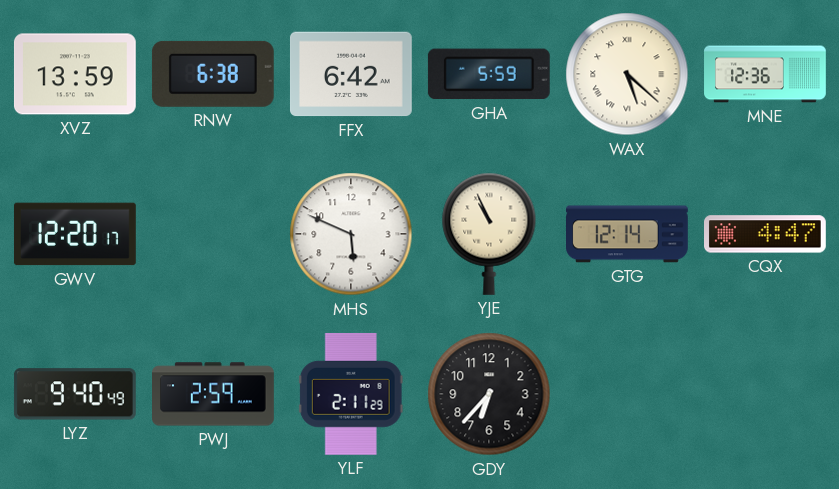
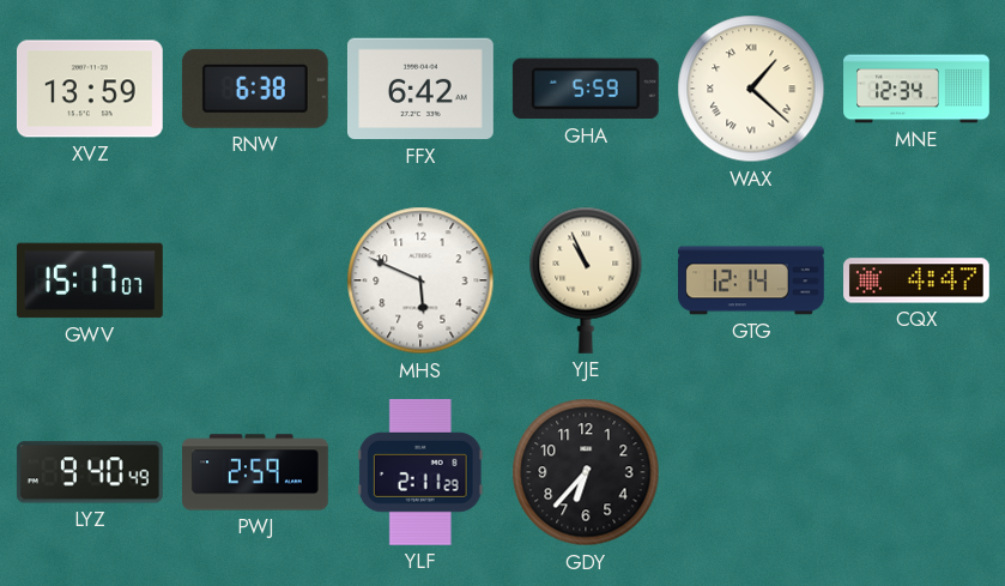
WAX: 5:22 -> 1:22 (751, 89)
MNE: 12:36 -> 12:34 (916, 89)
GWV: 12:20 -> 15:17 (90, 280)
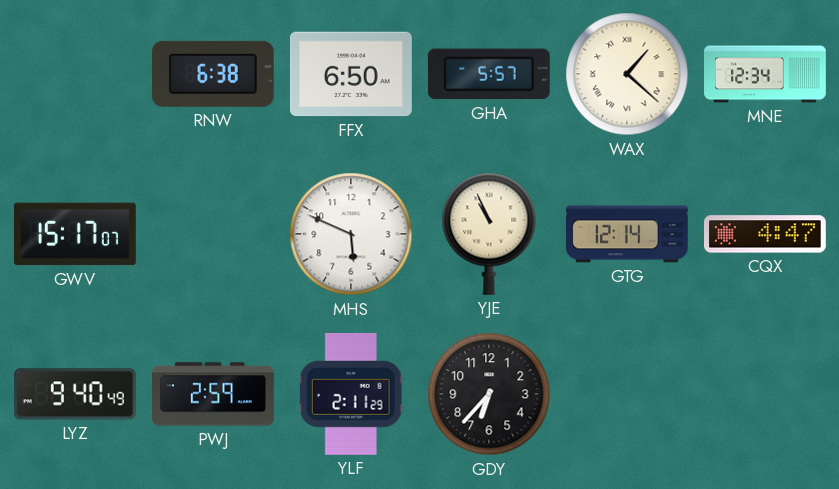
XVZ: 13:59 -> none (90, 89)
FFX: 6:42 -> 6:50 (351, 74)
GHA: 5:59 -> 5:57 (489, 74)
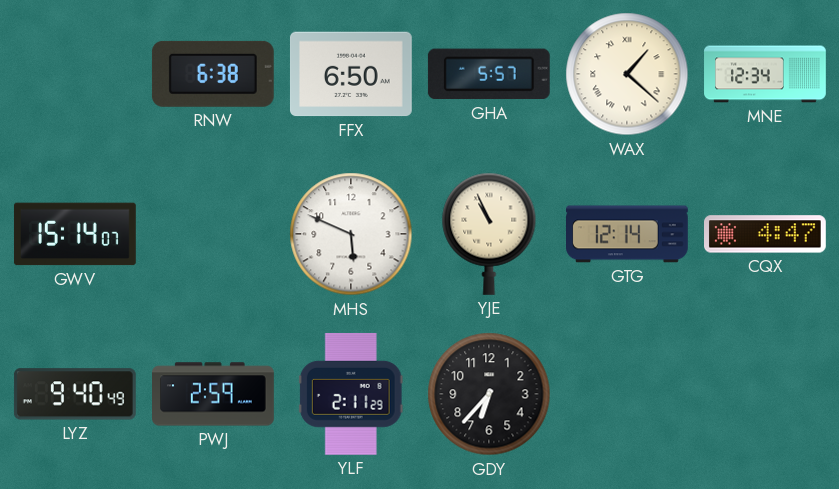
GWV: 15:17 -> 15:14 (75, 234)
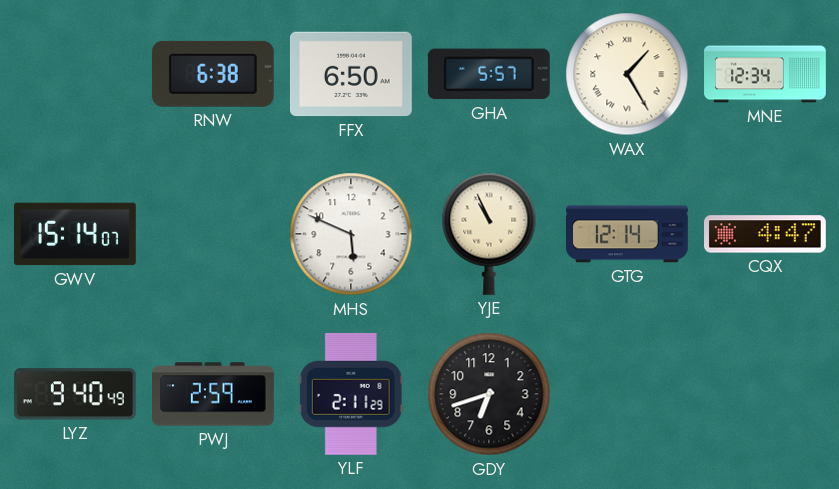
WAX: 1:22 -> 1:25 (627, 74)
GDY: 6:37 -> 6:42 (489, 394)
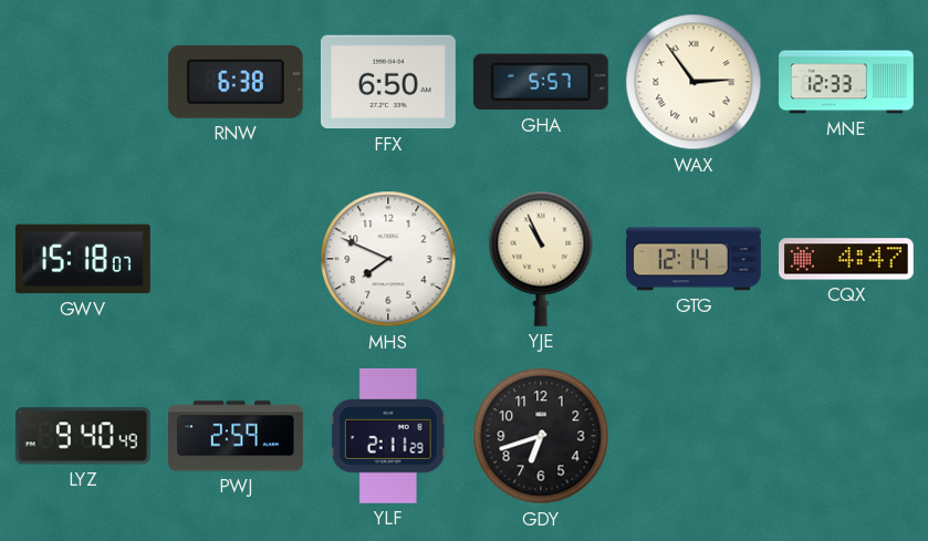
WAX: 1:25 -> 2:54 (694, 82)
MNE: 12:34 -> 12:33 (846, 82)
GWV: 15:14 -> 15:18 (83, 259)
MHS: 5:49 -> 7:49 (388, 259)
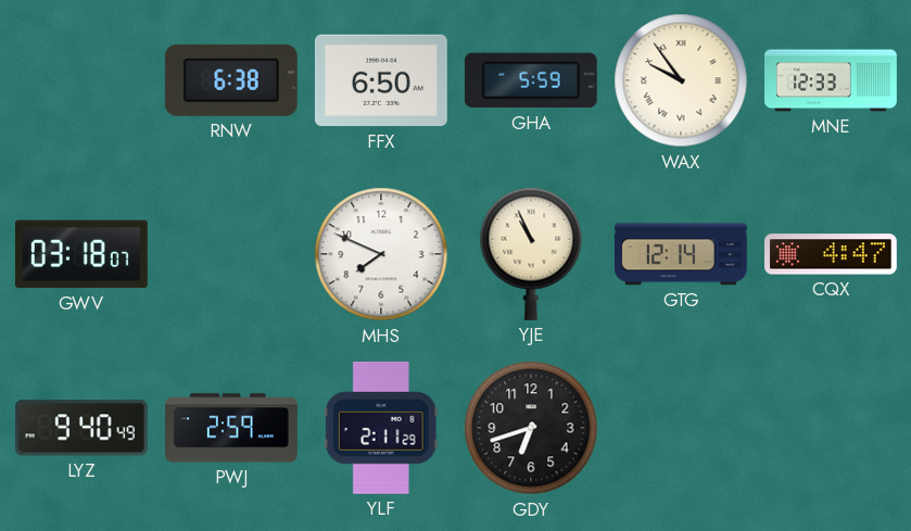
GHA: 5:57 -> 5:59 (531, 80)
WAX: 2:54 -> 9:54 (681, 80)
GWV: 15:18 -> 03:18 (81, 254)
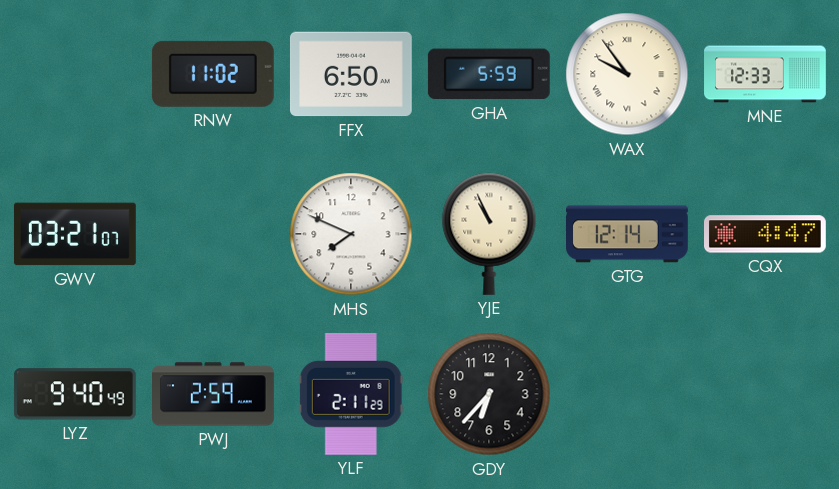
RNW: 6:38 -> 11:02 (213, 74)
GWV: 03:18 -> 03:21 (75, 234)
GDY: 6:42 -> 6:37 (489, 394)
